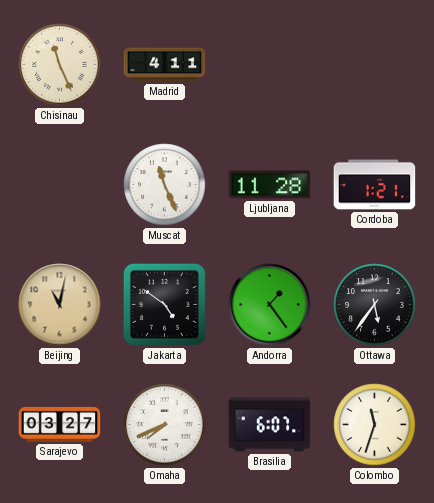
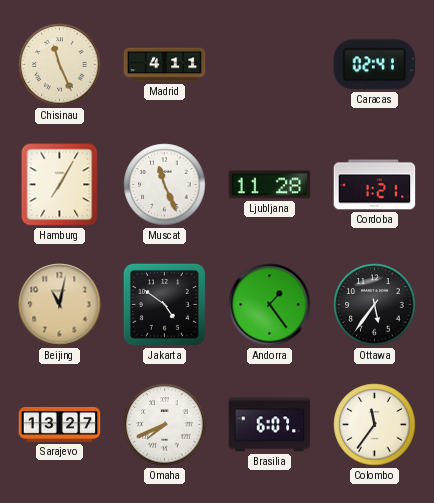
Caracas: none -> 02:41 (375, 65)
Hamburg: none -> 7:05 (60, 185)
Sarajevo: 03:27 -> 13:27 (60, 424)
Colombo: 11:33 -> 11:36 (375, 425)
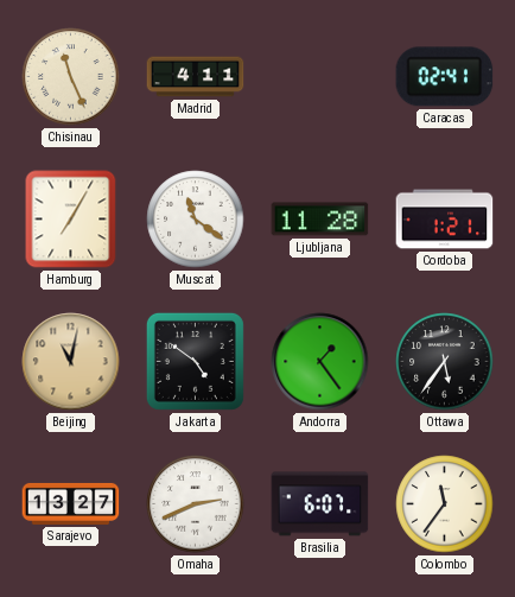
Muscat: 11:26 -> 11:21 (196, 220)
Omaha: 7:41 -> 2:41 (196, 504)
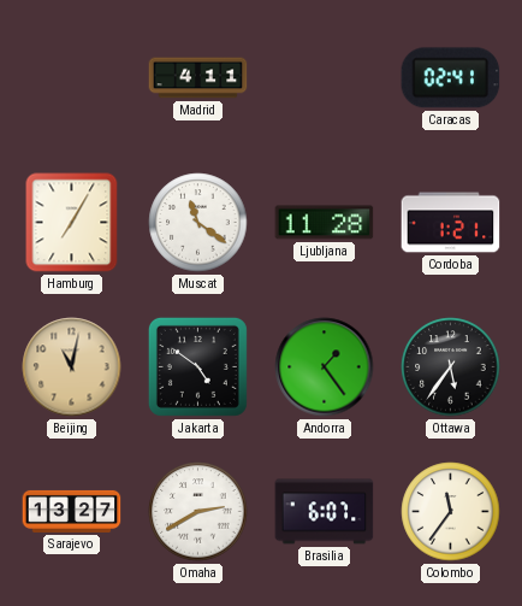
Chisinau: 11:26 -> none (71, 77)
Omaha: 2:41 -> 2:40 (198, 512)
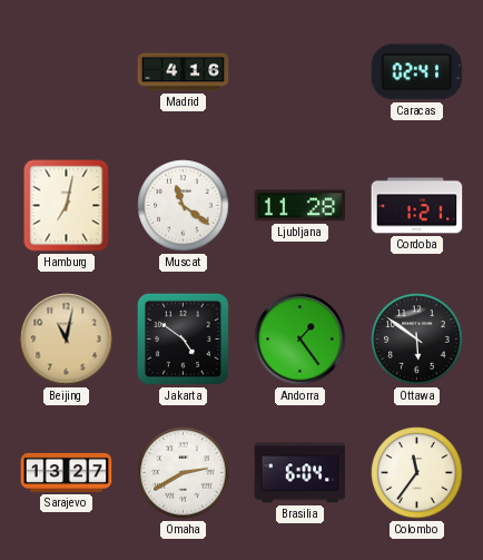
Madrid: 4:11 -> 4:16 (184, 72)
Hamburg: 7:05 -> 7:02 (67, 206)
Ottawa: 5:36 -> 5:51 (417, 340)
Brasilia: 6:07 -> 6:04 (300, 473)
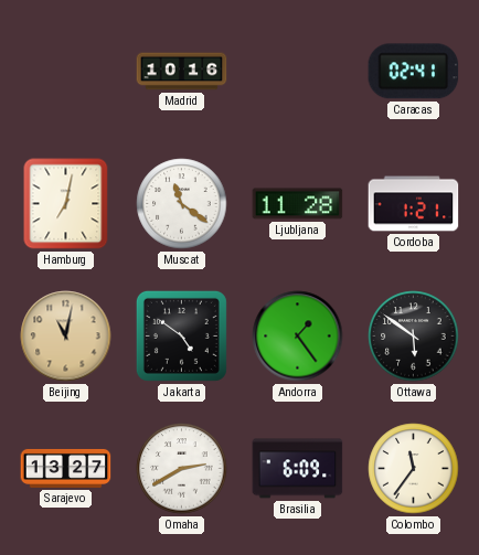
Madrid: 4:16 -> 10:16 (182, 72)
Brasilia: 6:04 -> 6:09 (298, 469)
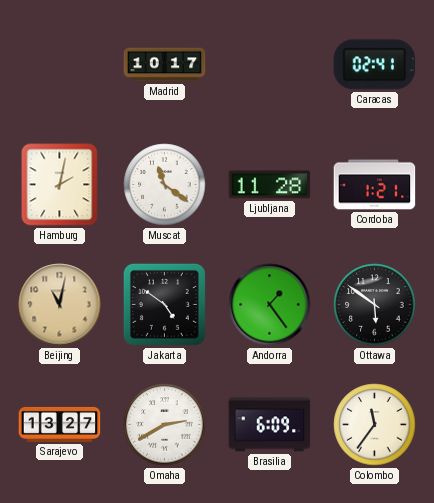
Madrid: 10:16 -> 10:17 (165, 65)
Hamburg: 7:02 -> 2:02 (60, 185)
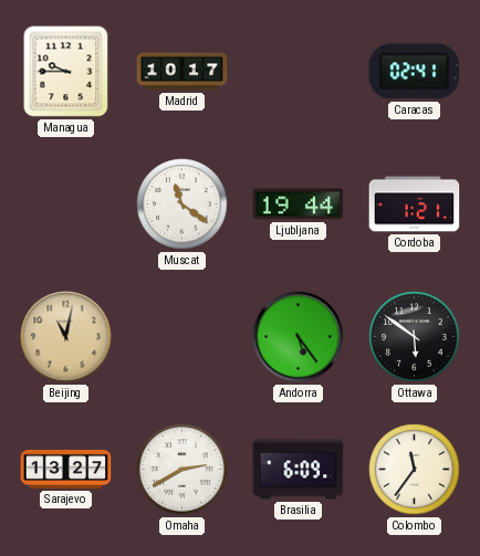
Managua: none -> 9:45 (66, 72)
Hamburg: 2:02 -> none (60, 185)
Ljubljana: 11:28 -> 19:44 (299, 204)
Jakarta: 4:51 -> none (164, 304)
Andorra: 1:24 -> 5:24 (299, 337)
